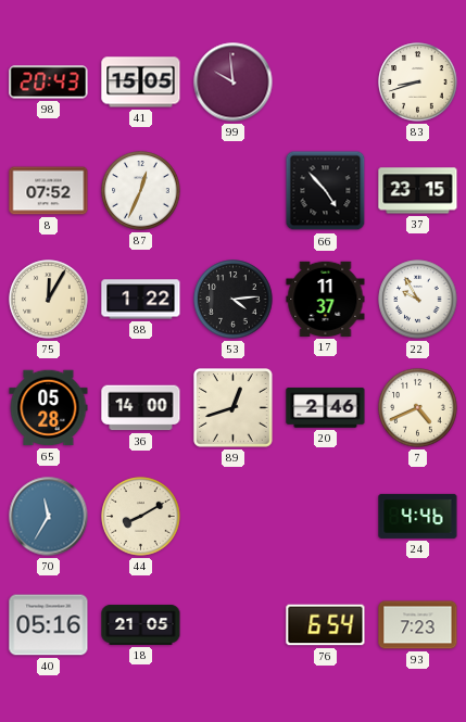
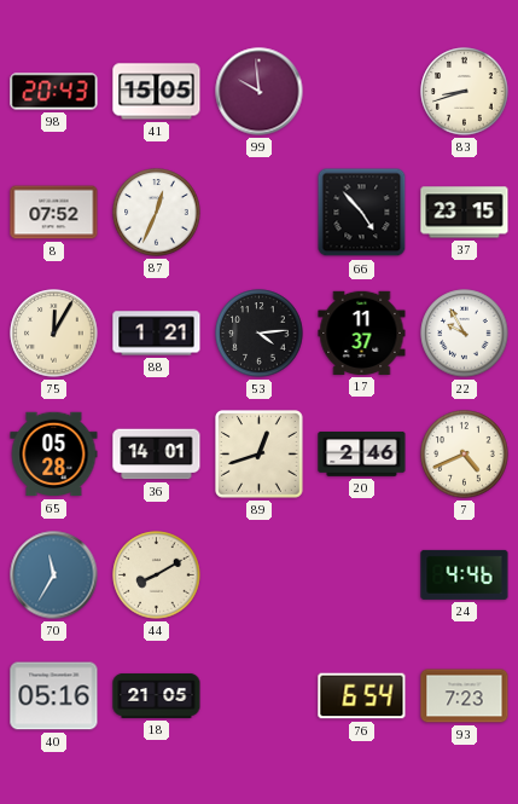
88: 1:22 -> 1:21 (157, 334)
36: 14:00 -> 14:01 (157, 455)
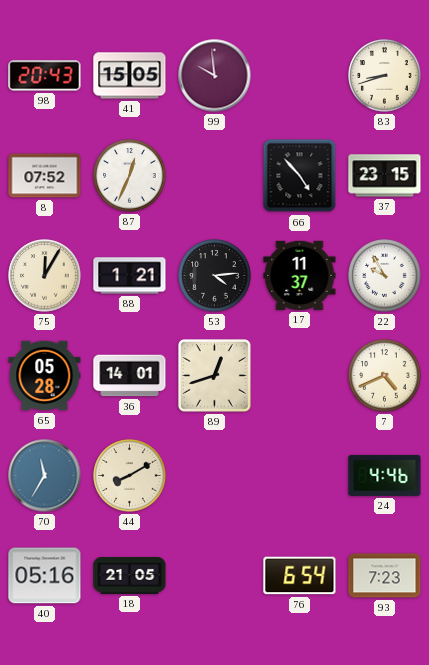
20: 2:46 -> none (362, 455)
